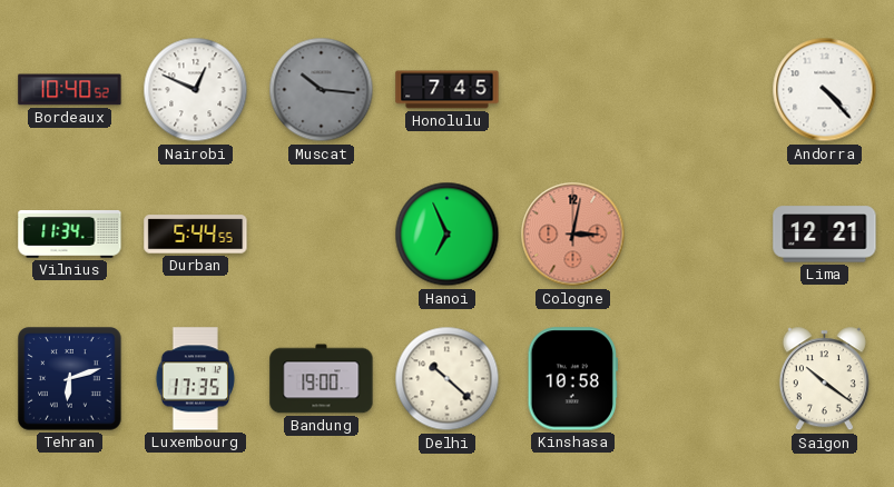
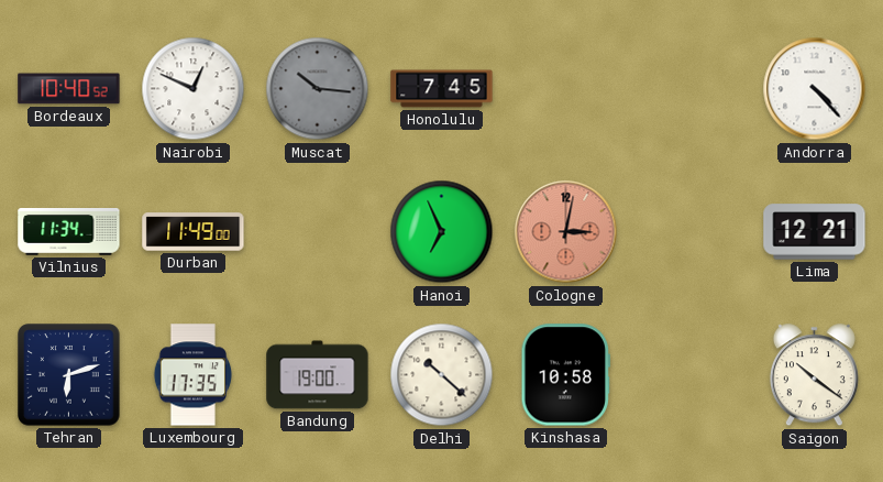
Durban: 5:44 -> 11:49 (194, 232)
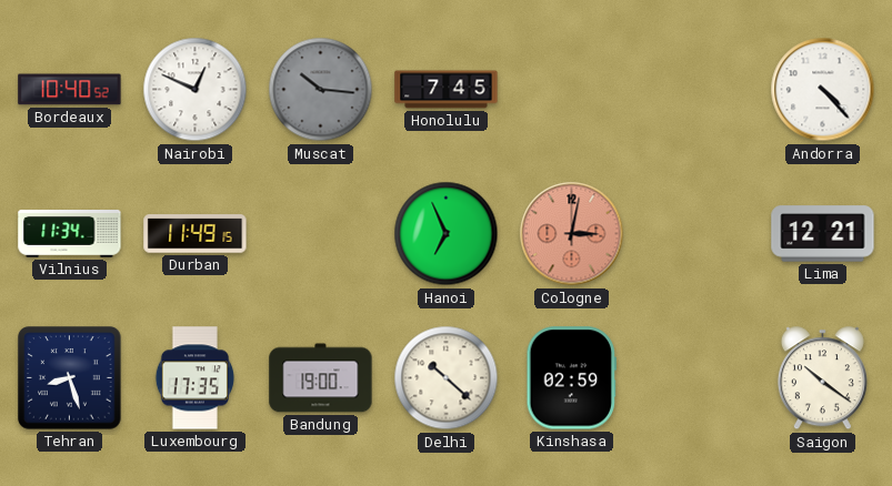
Durban: 11:49:00 -> 11:49:15 (196, 234)
Tehran: 6:12 -> 8:27 (70, 378)
Kinshasa: 10:58 -> 02:59 (571, 378)
